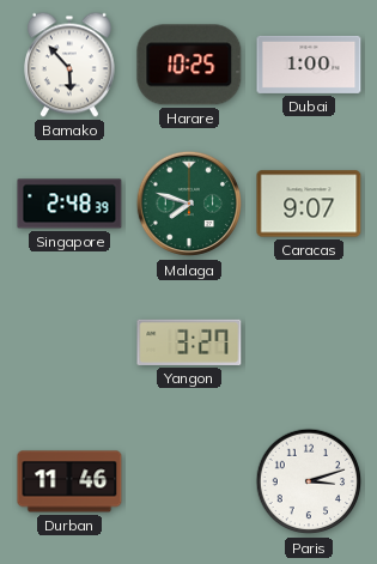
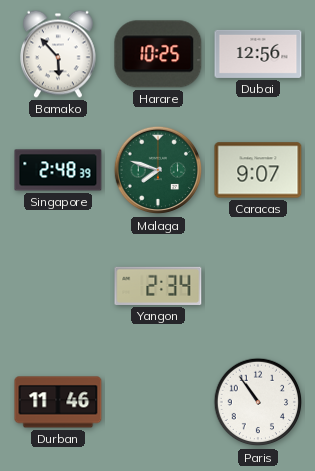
Dubai: 1:00 -> 12:56 (258, 54)
Yangon: 3:27 -> 2:34 (158, 286)
Paris: 3:12 -> 10:54 (258, 402)
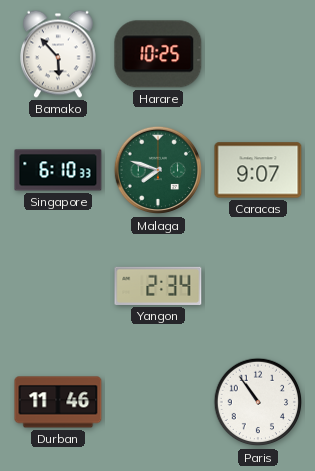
Dubai: 12:56 -> none (258, 54)
Singapore: 2:48 -> 6:10 (58, 170)
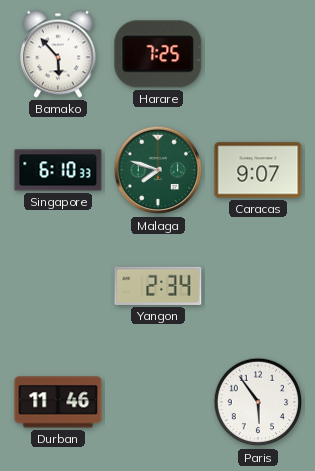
Harare: 10:25 -> 7:25 (158, 54)
Paris: 10:54 -> 5:54 (258, 402)
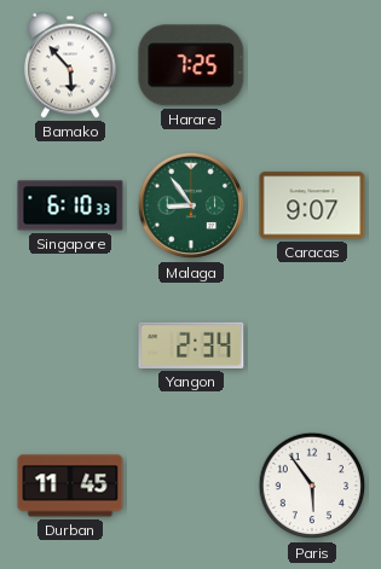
Malaga: 7:48 -> 8:54 (191, 205)
Durban: 11:46 -> 11:45 (70, 486)
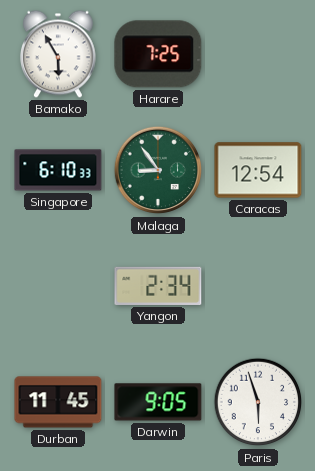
Bamako: 5:53 -> 5:55 (58, 54)
Caracas: 9:07 -> 12:54 (258, 170)
Darwin: none -> 9:05 (158, 402)
Paris: 5:54 -> 5:57 (258, 402)
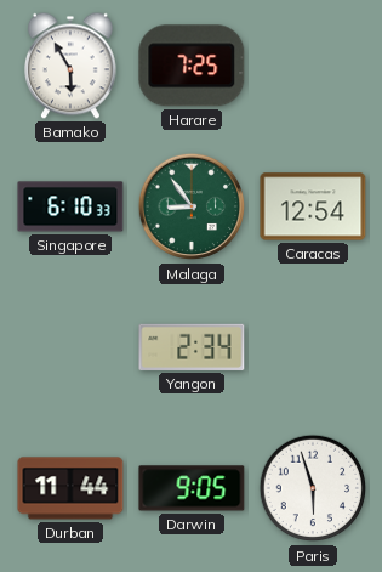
Durban: 11:45 -> 11:44 (70, 488)
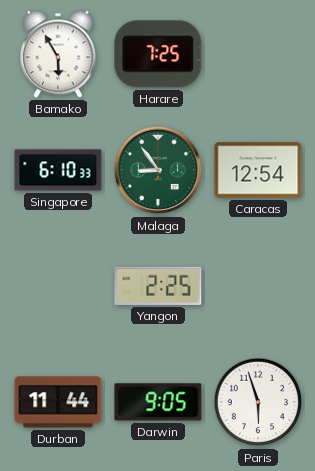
Yangon: 2:34 -> 2:25 (158, 286)
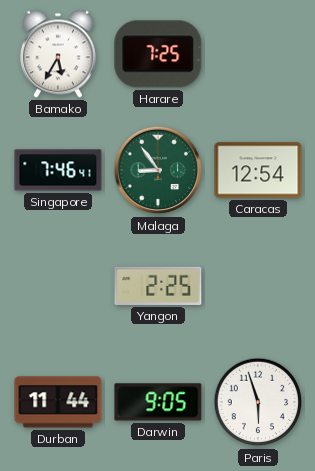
Bamako: 5:55 -> 5:35 (58, 54)
Singapore: 6:10 -> 7:46 (58, 170)
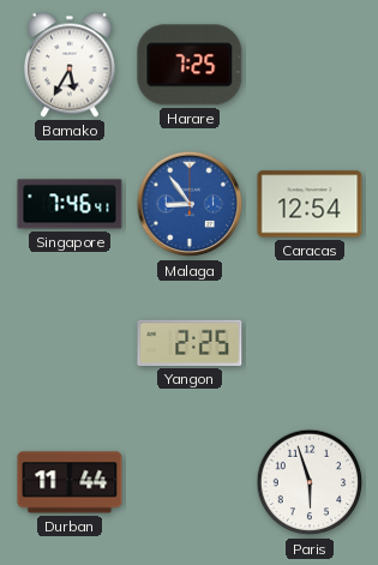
Malaga dial: green -> blue (190, 204)
Darwin: 9:05 -> none (158, 402)
